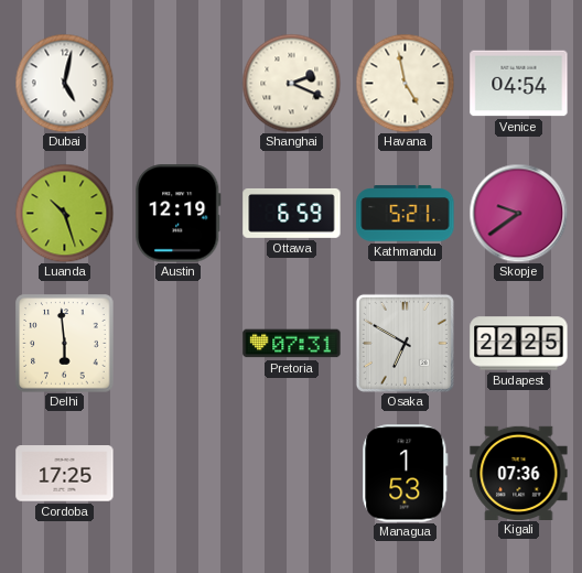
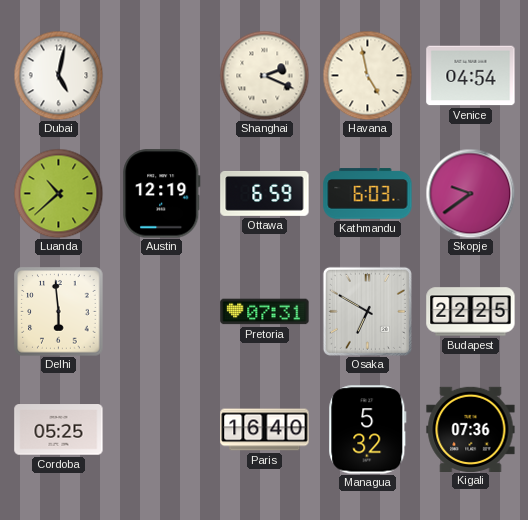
Luanda: 10:27 -> 10:38 (58, 193)
Kathmandu: 5:21 -> 6:03 (368, 194)
Cordoba: 17:25 -> 05:25 (59, 430)
Paris: none -> 16:40 (265, 430)
Managua: 1:53 -> 5:32 (368, 430)
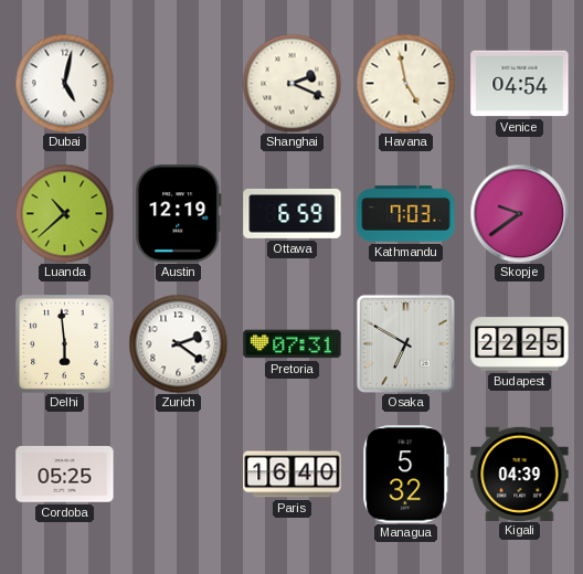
Kathmandu: 6:03 -> 7:03 (406, 214)
Zurich: none -> 2:21 (178, 343)
Kigali: 07:36 -> 04:39 (520, 474)
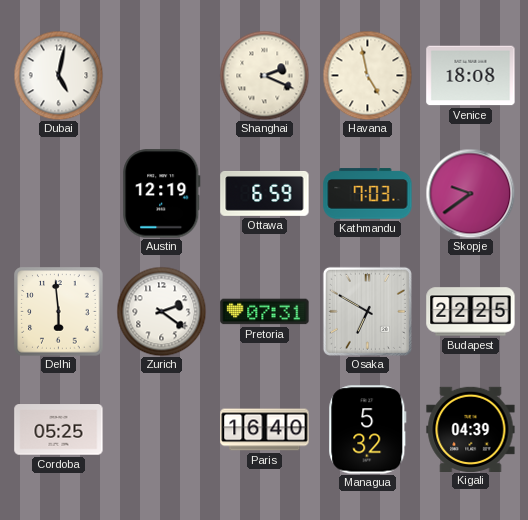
Venice: 04:54 -> 18:08 (471, 76)
Luanda: 10:38 -> none (64, 213)
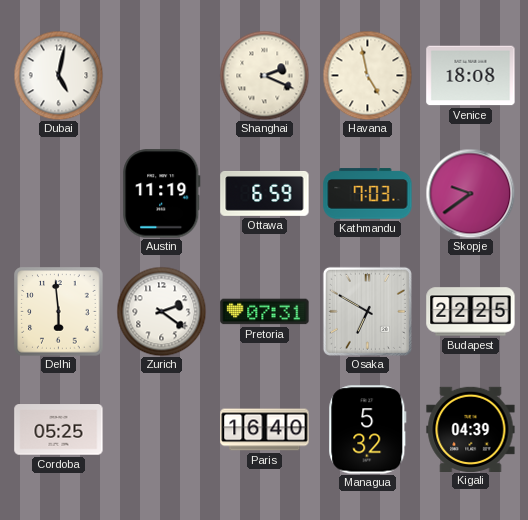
Austin: 12:19 -> 11:19 (162, 194)
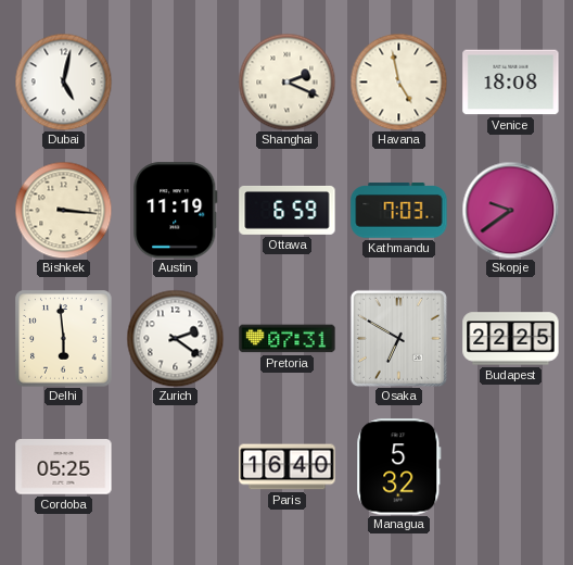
Bishkek: none -> 3:16 (63, 210)
Kigali: 04:39 -> none (471, 429)
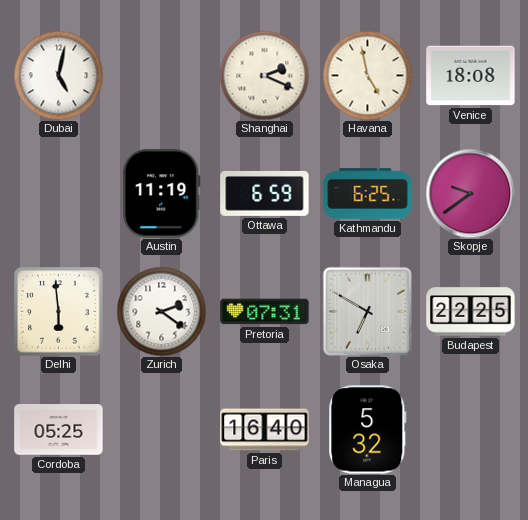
Bishkek: 3:16 -> none (63, 210)
Kathmandu: 7:03 -> 6:25 (368, 194)
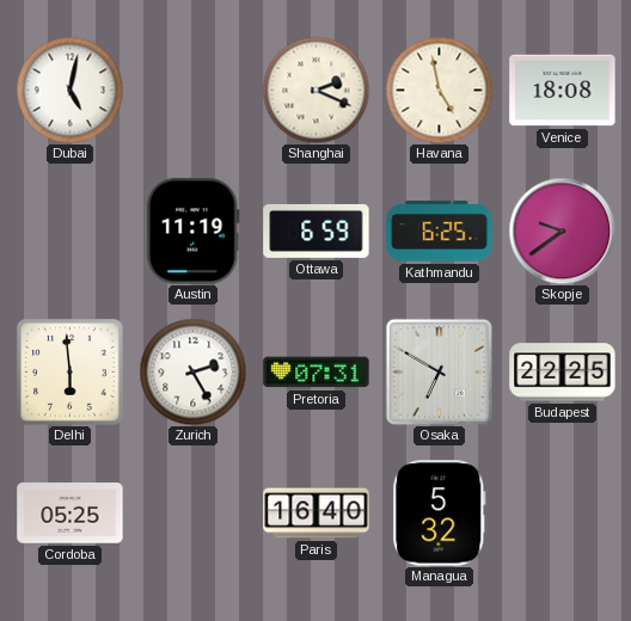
Zurich: 2:21 -> 2:25 (192, 371)
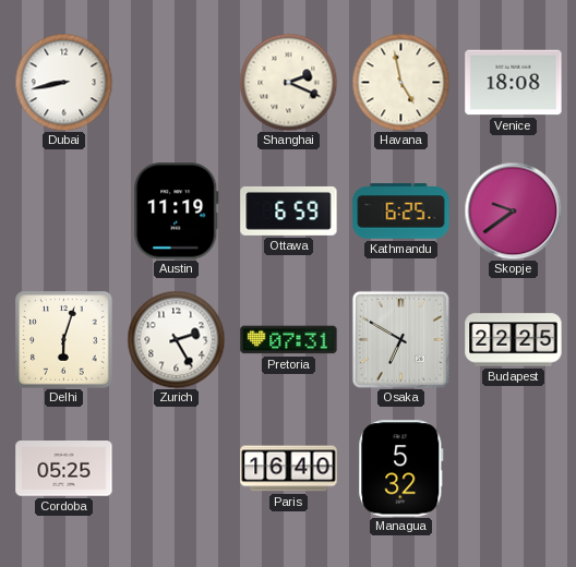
Dubai: 5:02 -> 8:43 (63, 82)
Delhi: 5:59 -> 6:03 (64, 340)
